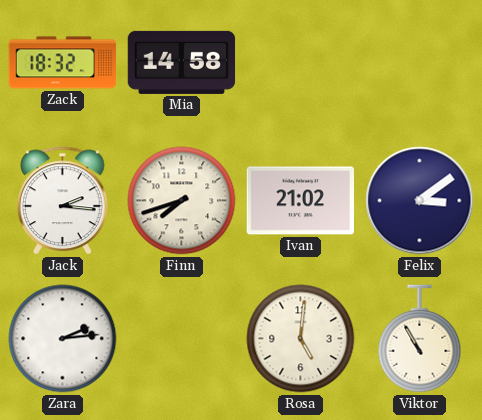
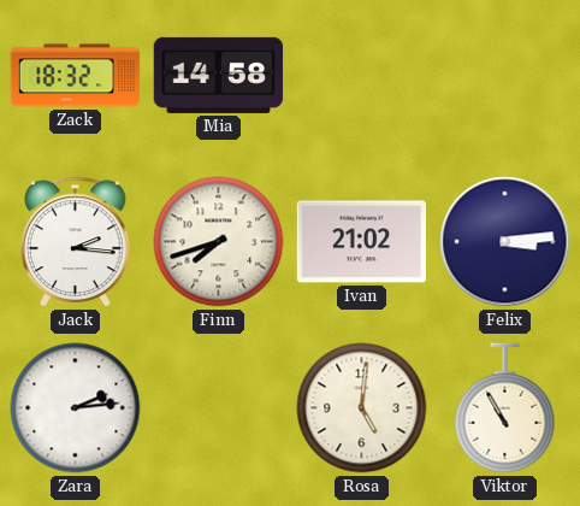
Felix: 3:09 -> 3:14 (505, 242)
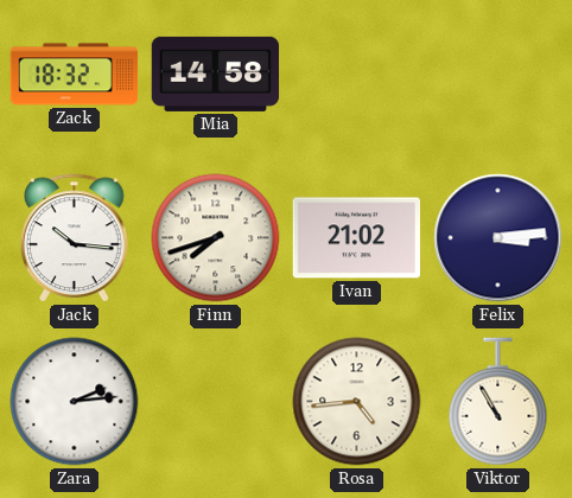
Jack: 2:16 -> 10:16 (75, 238)
Rosa: 5:01 -> 4:44 (357, 402)
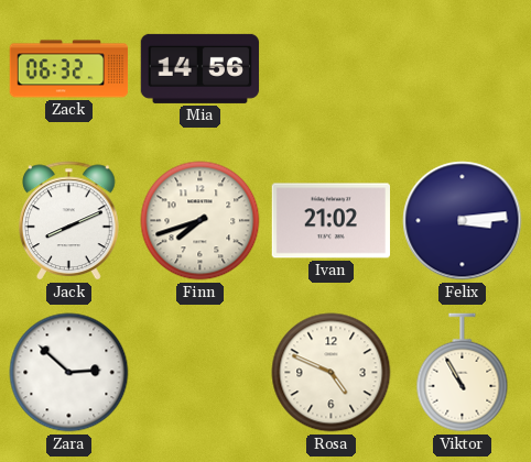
Zack: 18:32 -> 06:32 (69, 69)
Mia: 14:58 -> 14:56 (201, 68)
Jack: 10:16 -> 8:11 (69, 221)
Zara: 2:14 -> 2:52 (69, 373)
Rosa: 4:44 -> 4:49 (332, 373)
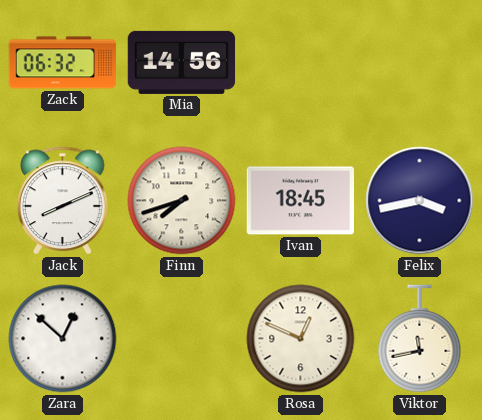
Ivan: 21:02 -> 18:45 (300, 201)
Felix: 3:14 -> 3:43 (420, 201)
Zara: 2:52 -> 12:52 (63, 339)
Rosa: 4:49 -> 12:49 (301, 339)
Viktor: 10:55 -> 11:43 (420, 339)
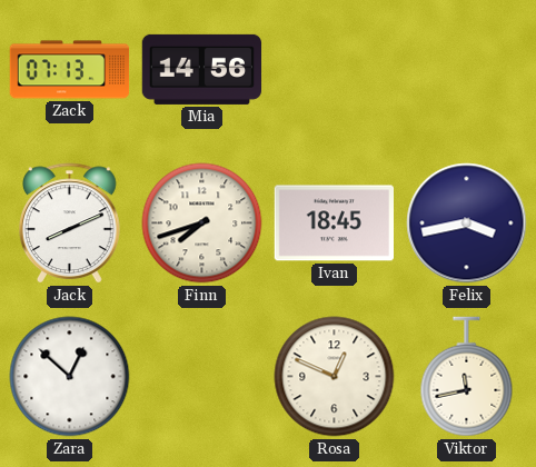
Zack: 06:32 -> 07:13 (70, 70)
